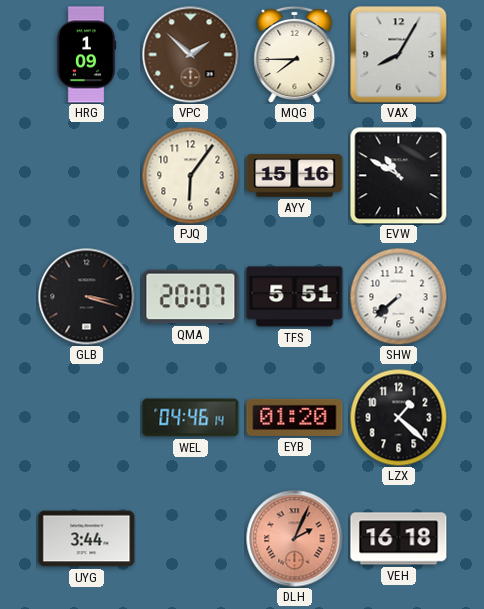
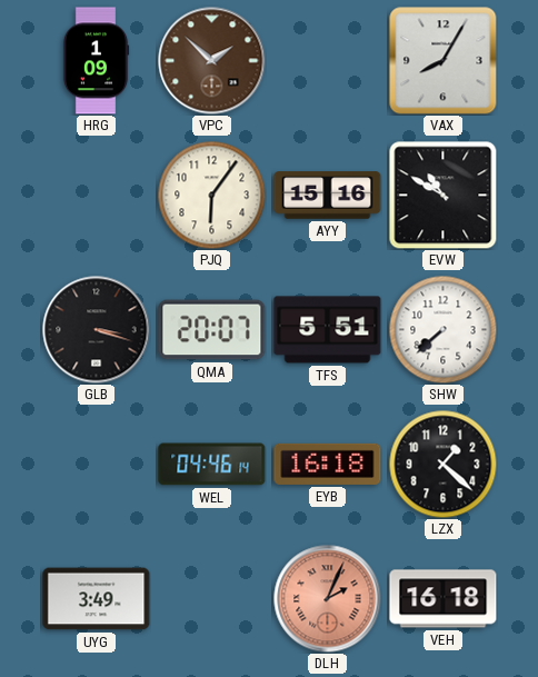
MQG: 7:45 -> none (295, 54)
EYB: 01:20 -> 16:18 (328, 464)
UYG: 3:44 -> 3:49 (97, 599)
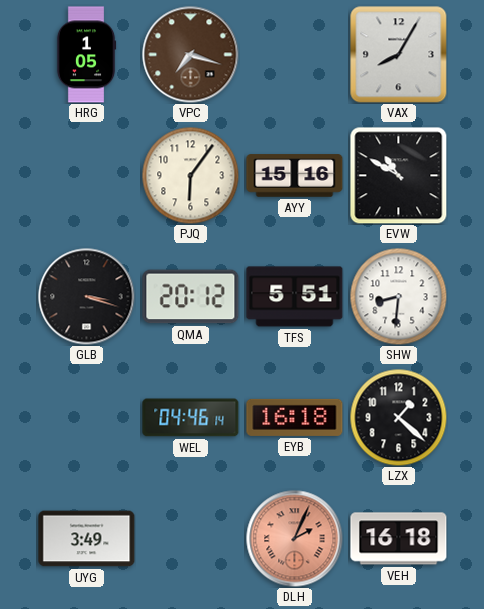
HRG: 1:09 -> 1:05 (86, 55)
VPC: 1:52 -> 7:18 (191, 55)
QMA: 20:07 -> 20:12 (191, 297)
SHW: 7:38 -> 8:31 (398, 296)
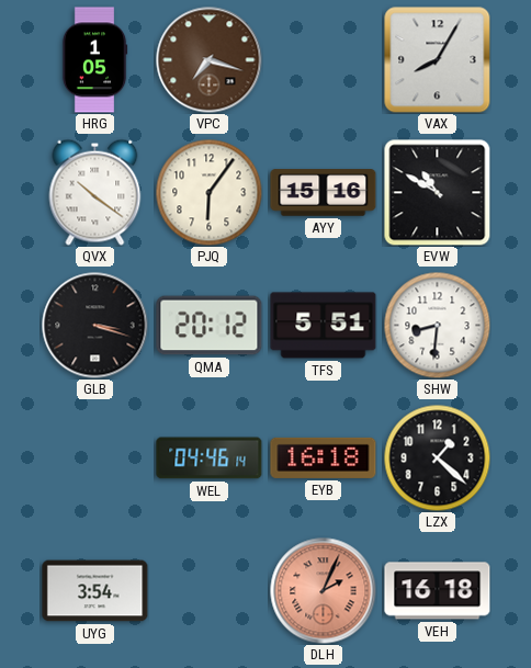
QVX: none -> 10:21 (95, 192)
UYG: 3:49 -> 3:54 (95, 591)
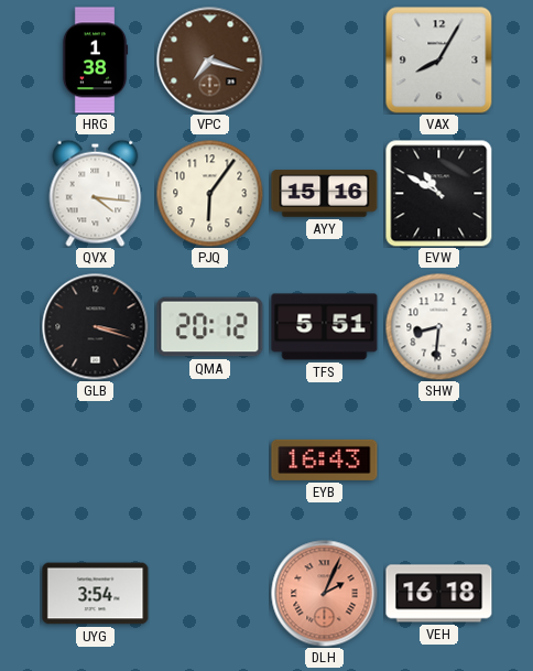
HRG: 1:05 -> 1:38 (95, 61)
QVX: 10:21 -> 4:16 (96, 193)
WEL: 04:46 -> none (210, 458)
EYB: 16:18 -> 16:43 (325, 459)
LZX: 1:22 -> none (437, 457)
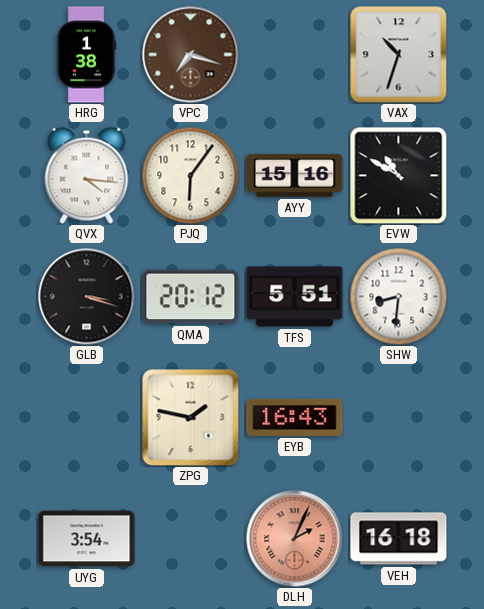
VAX: 8:05 -> 10:33 (399, 55)
ZPG: none -> 1:47 (191, 418)
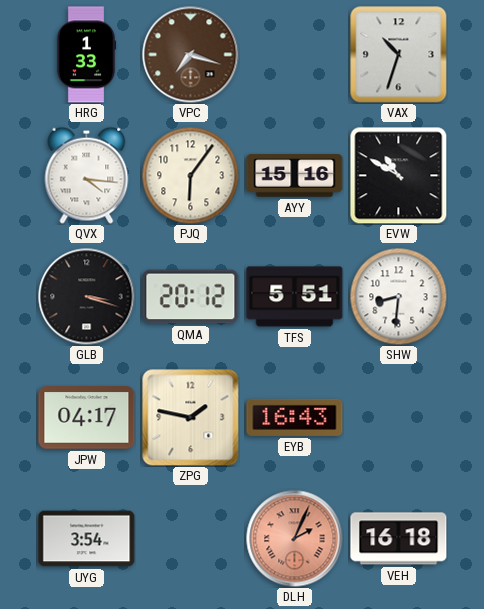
HRG: 1:38 -> 1:33 (86, 55)
JPW: none -> 04:17 (87, 418)
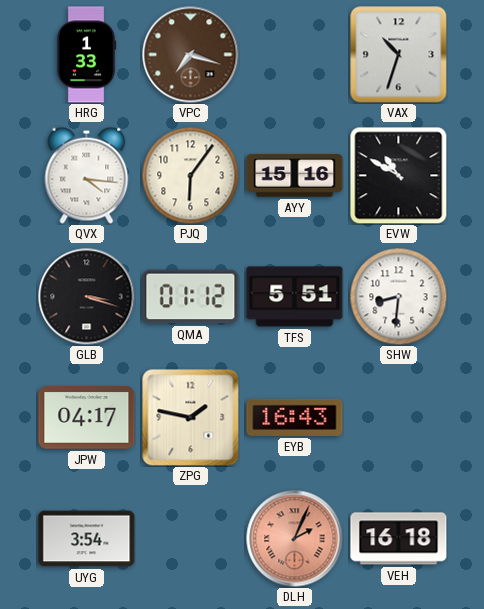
QMA: 20:12 -> 01:12 (191, 297)
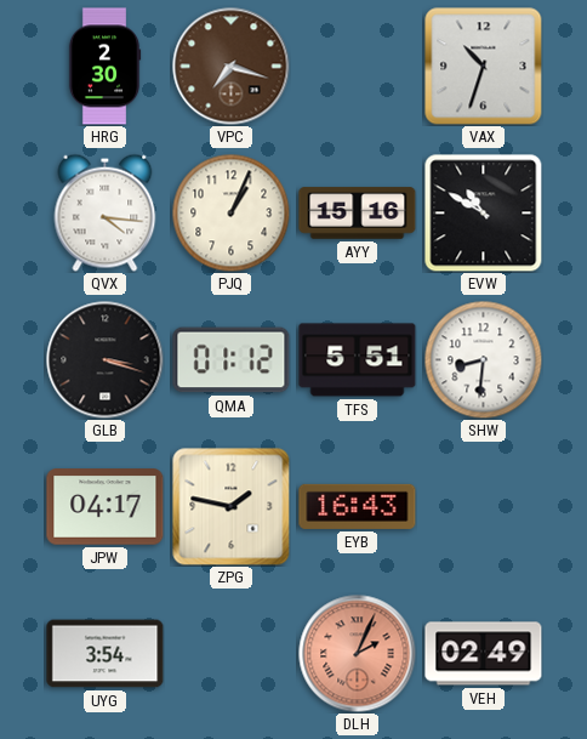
HRG: 1:33 -> 2:30 (104, 67)
PJQ: 6:06 -> 1:04 (230, 212)
VEH: 16:18 -> 02:49 (484, 654)
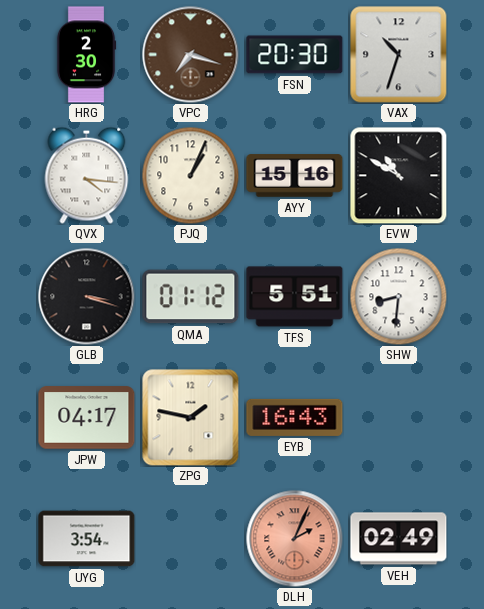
FSN: none -> 20:30 (295, 55)
